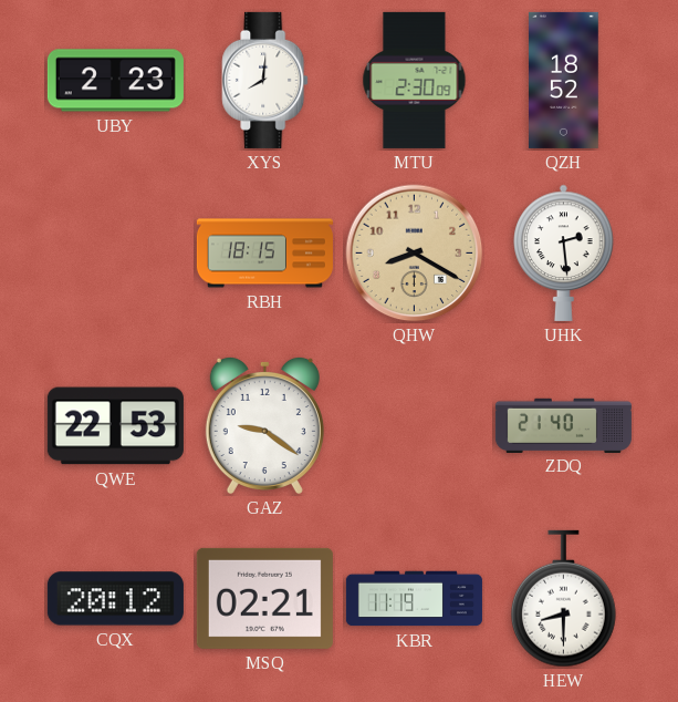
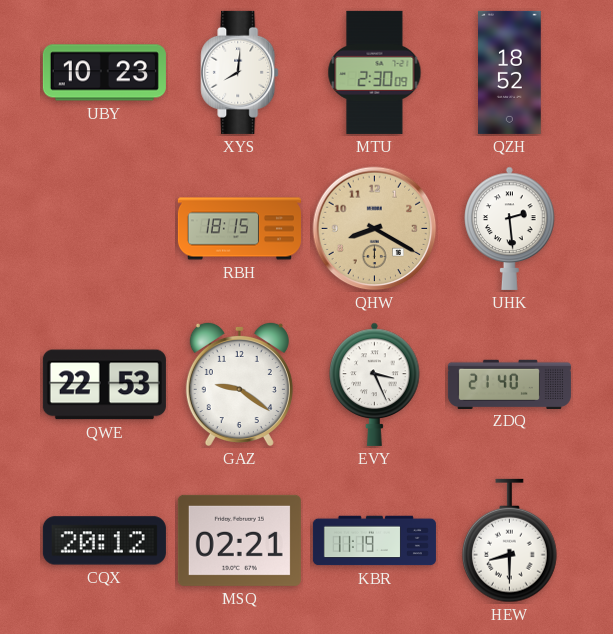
UBY: 2:23 -> 10:23 (104, 73)
EVY: none -> 3:26 (375, 384)
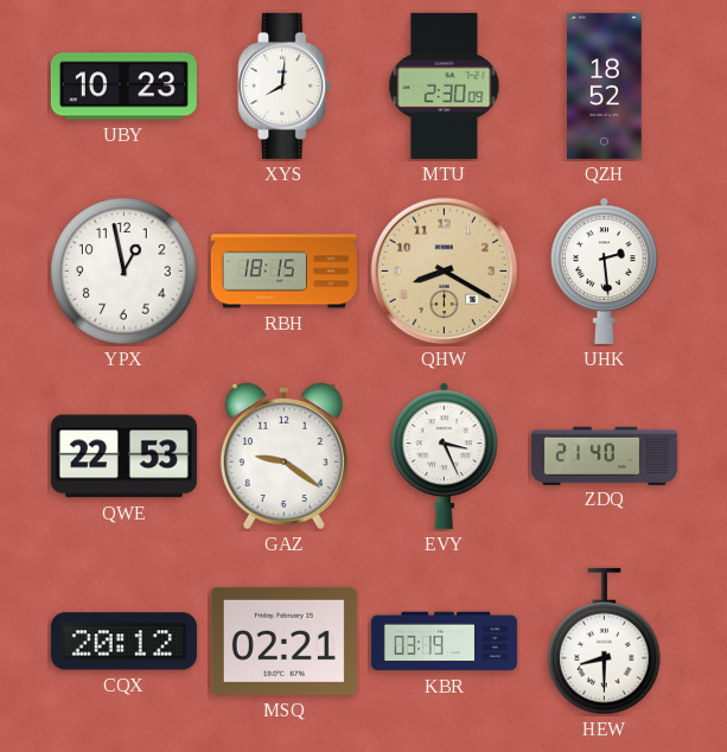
YPX: none -> 12:58 (125, 272)
KBR: 11:19 -> 03:19 (444, 642)
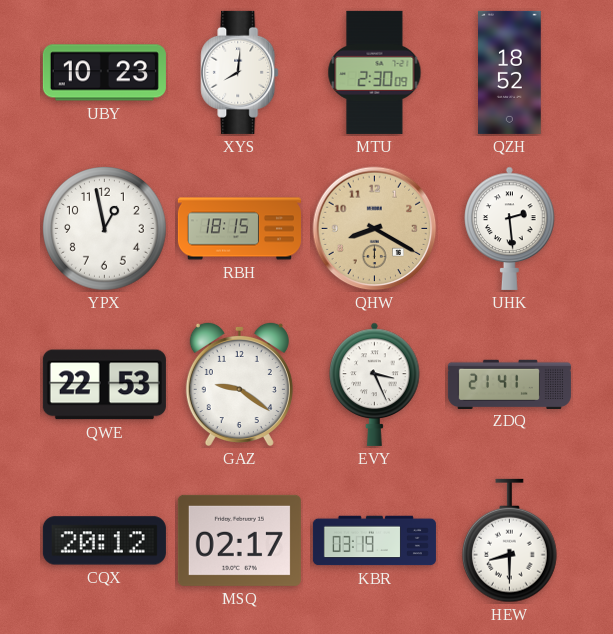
ZDQ: 21:40 -> 21:41 (509, 384)
MSQ: 02:21 -> 02:17 (239, 540)
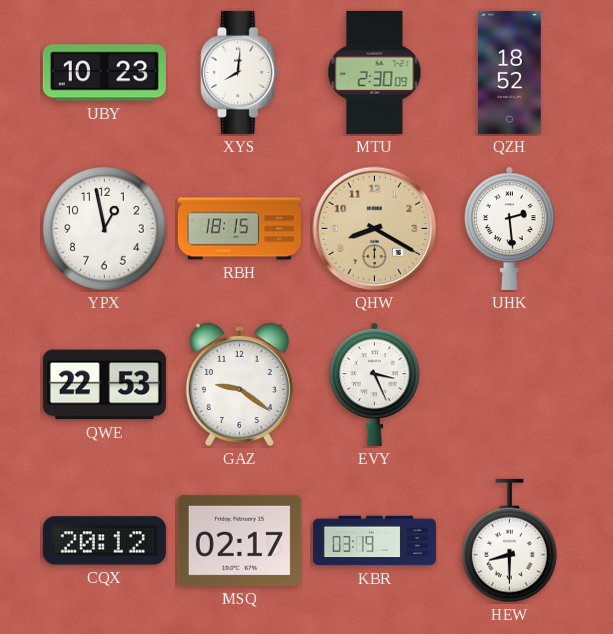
ZDQ: 21:41 -> none (509, 384)
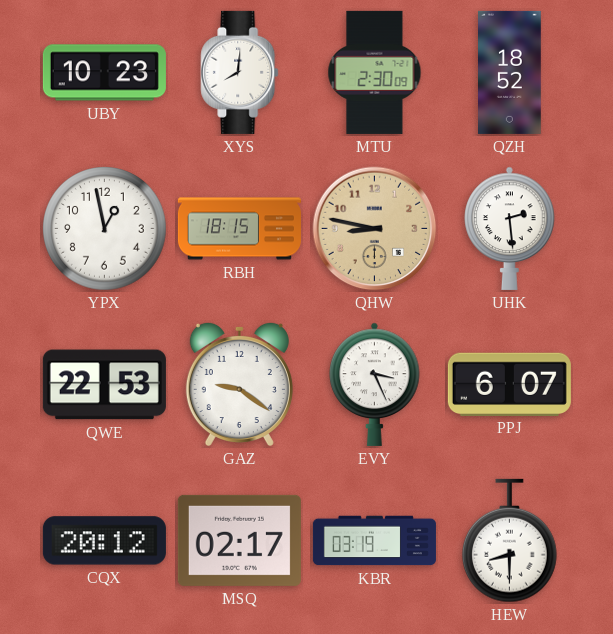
QHW: 8:20 -> 8:47 (375, 229)
PPJ: none -> 6:07 (509, 384)
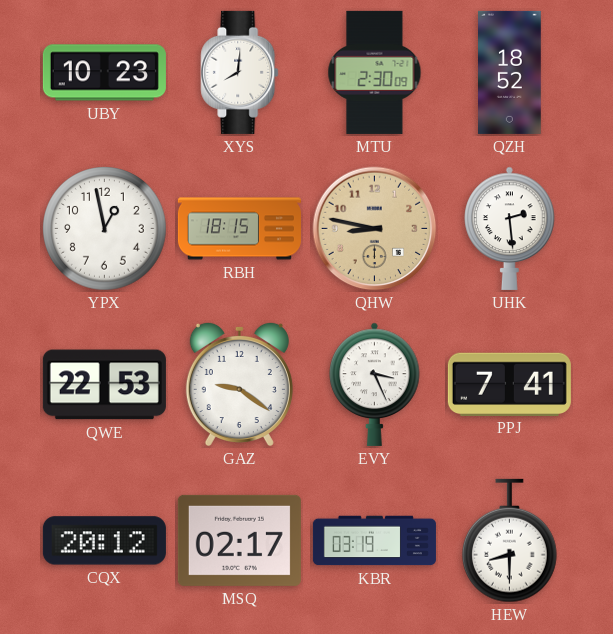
PPJ: 6:07 -> 7:41 (509, 384)
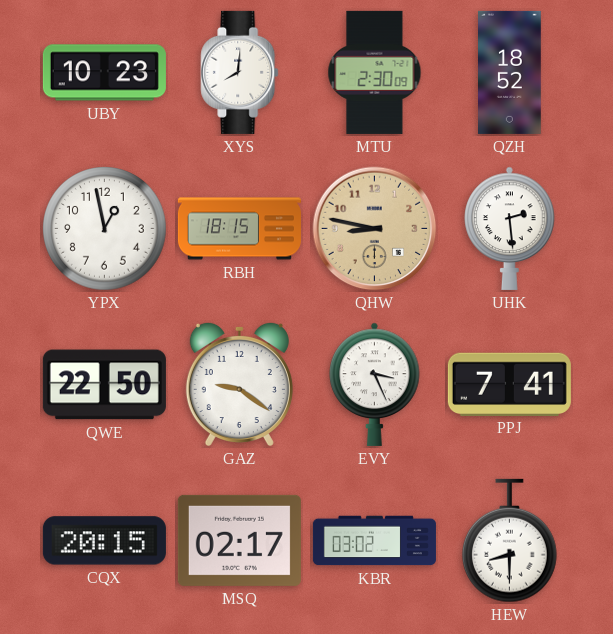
QWE: 22:53 -> 22:50 (104, 385)
CQX: 20:12 -> 20:15 (104, 541)
KBR: 03:19 -> 03:02 (374, 541)
